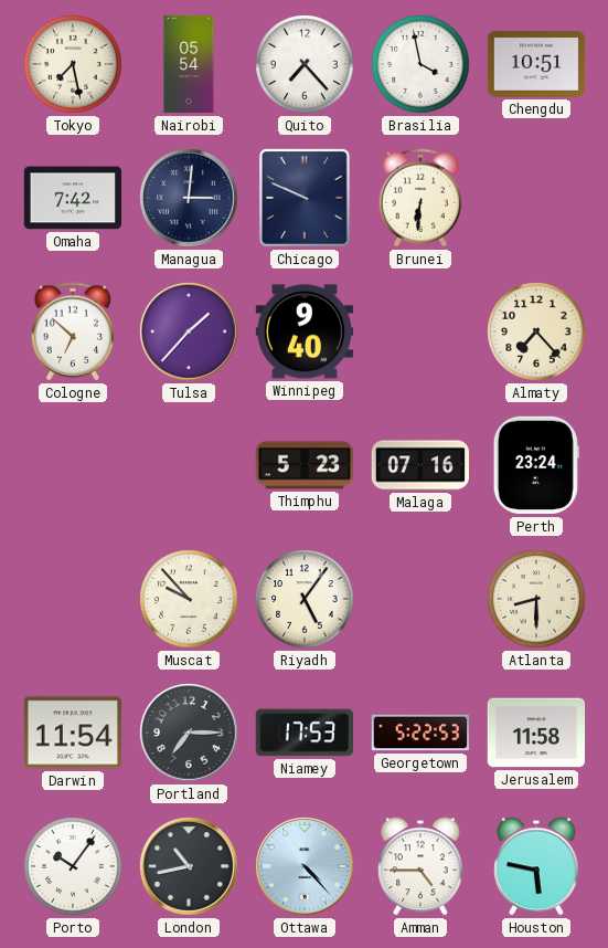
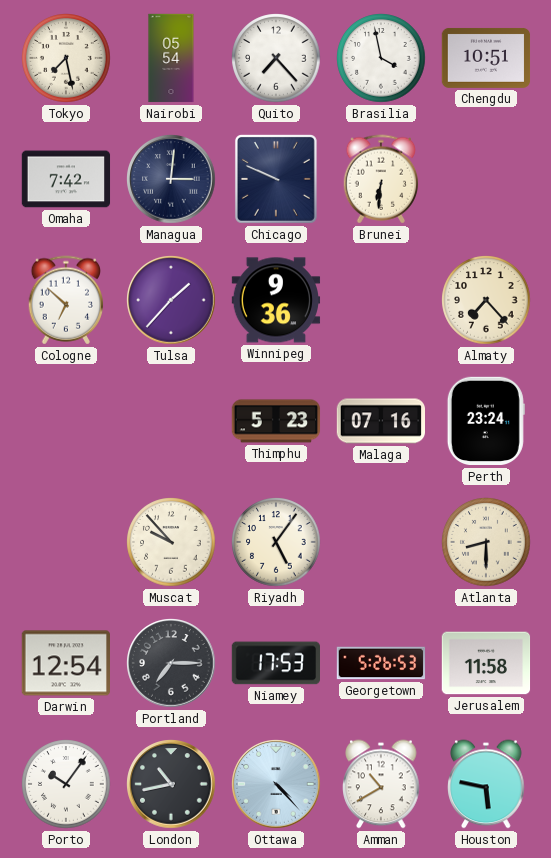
Winnipeg: 9:40 -> 9:36 (276, 300)
Darwin: 11:54 -> 12:54 (65, 663)
Georgetown: 5:22 -> 5:26 (381, 663)
Amman: 4:45 -> 10:40 (381, 784)
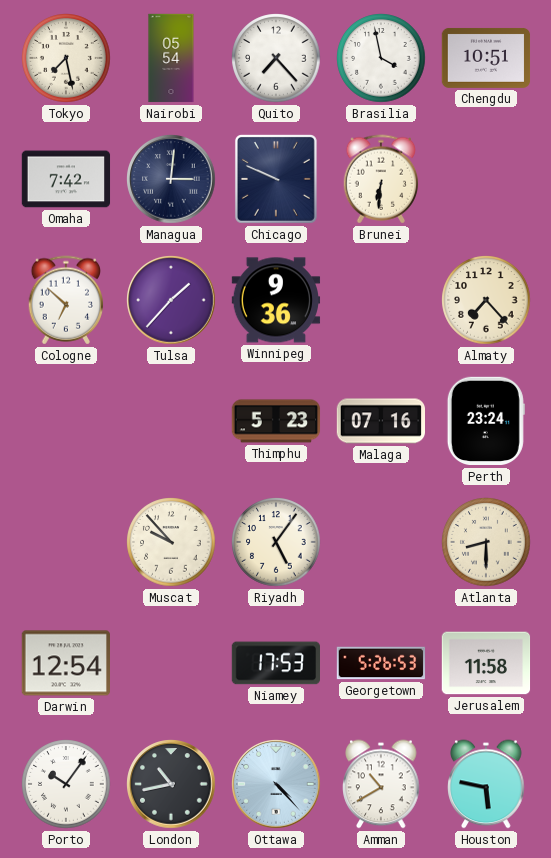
Portland: 7:15 -> none (171, 663)
